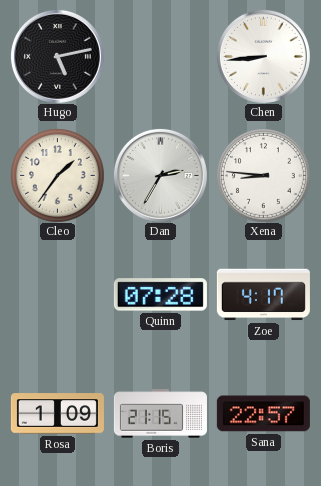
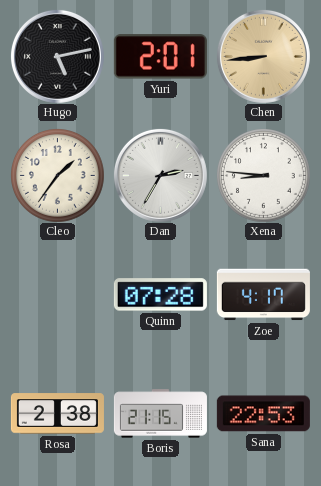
Yuri: none -> 2:01 (160, 57)
Chen dial: white -> champagne (263, 56)
Rosa: 1:09 -> 2:38 (57, 414)
Sana: 22:57 -> 22:53 (263, 414)
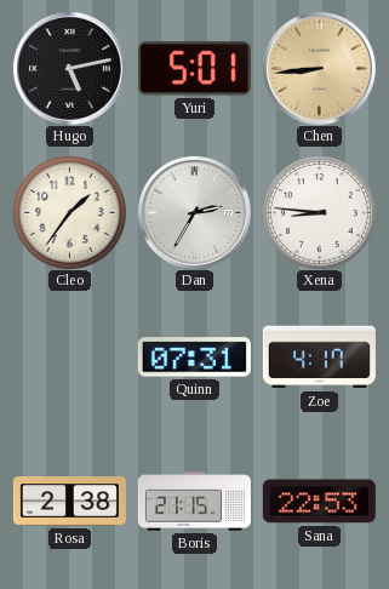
Yuri: 2:01 -> 5:01 (194, 69)
Quinn: 07:28 -> 07:31 (194, 358)
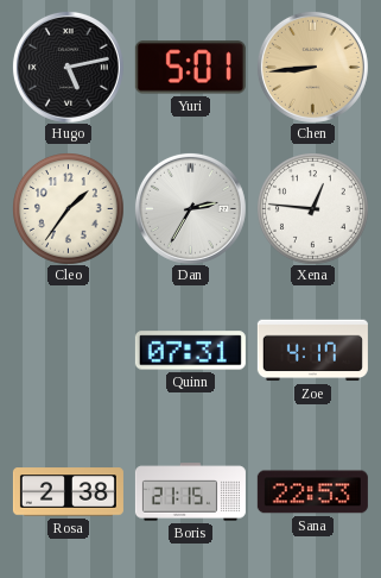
Xena: 8:46 -> 12:46 (313, 209)
